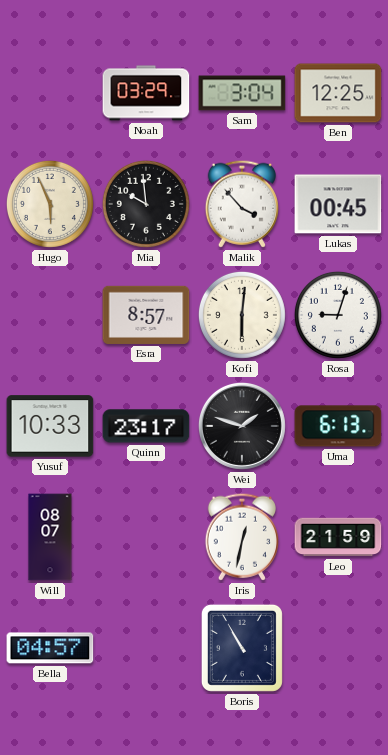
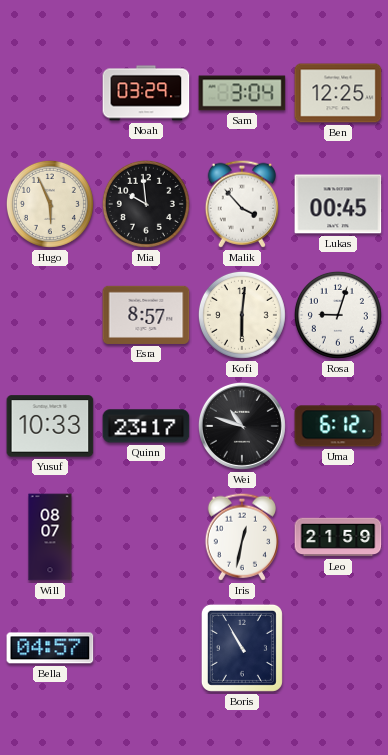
Wei: 1:48 -> 10:48 (242, 426)
Uma: 6:13 -> 6:12 (338, 426)
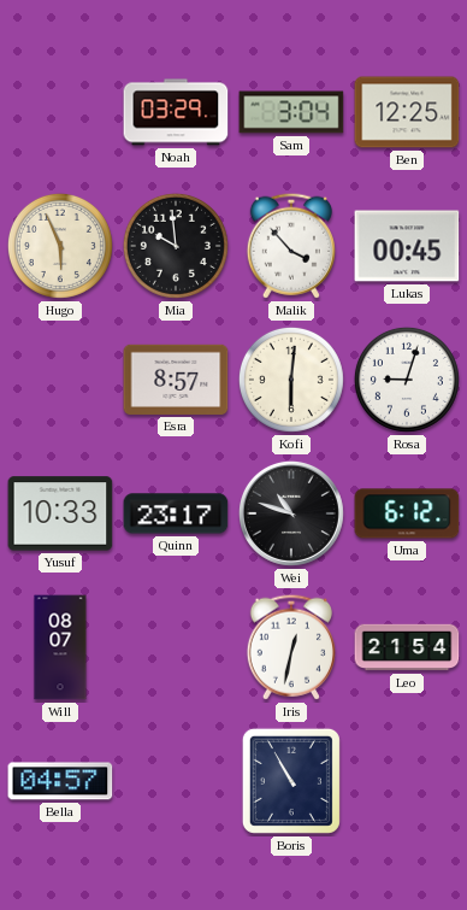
Leo: 21:59 -> 21:54 (407, 647)
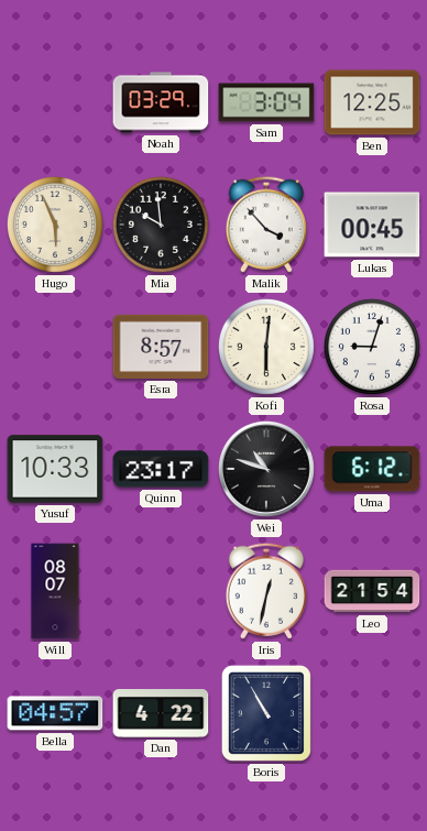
Dan: none -> 4:22 (161, 714)
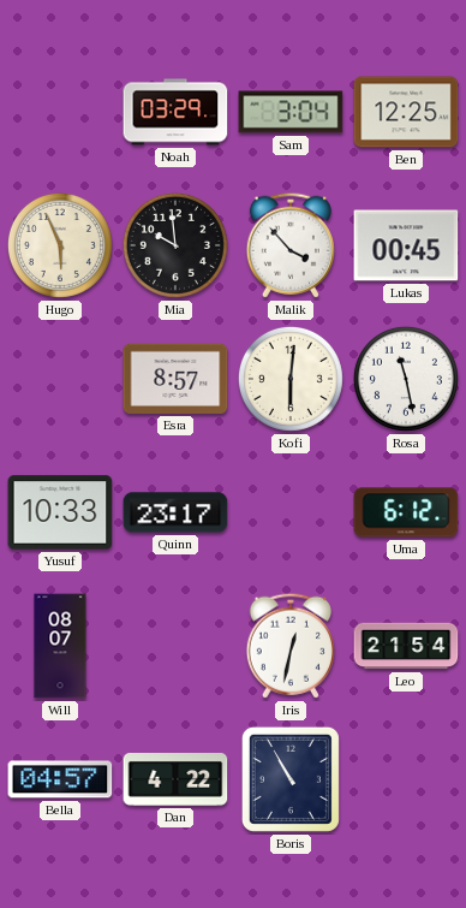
Rosa: 9:03 -> 11:28 (406, 379)
Wei: 10:48 -> none (266, 469)
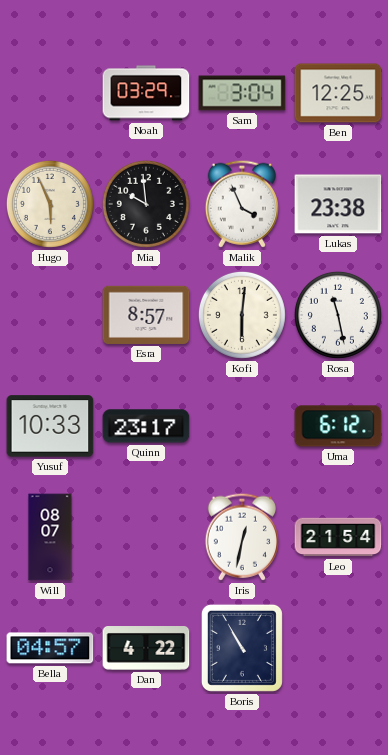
Malik: 3:53 -> 3:56 (242, 204)
Lukas: 00:45 -> 23:38 (338, 204)
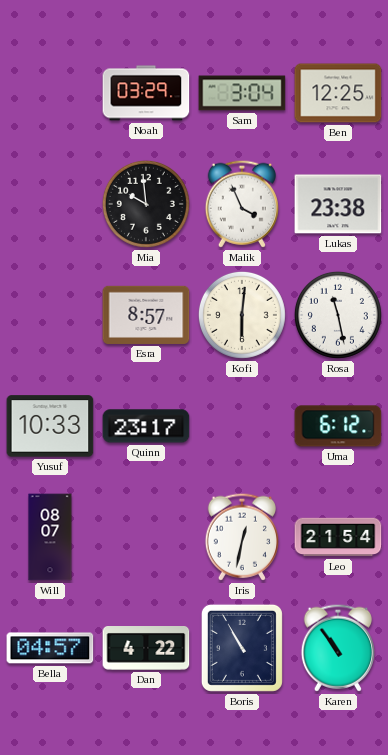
Hugo: 5:56 -> none (50, 204)
Karen: none -> 10:54 (338, 648)
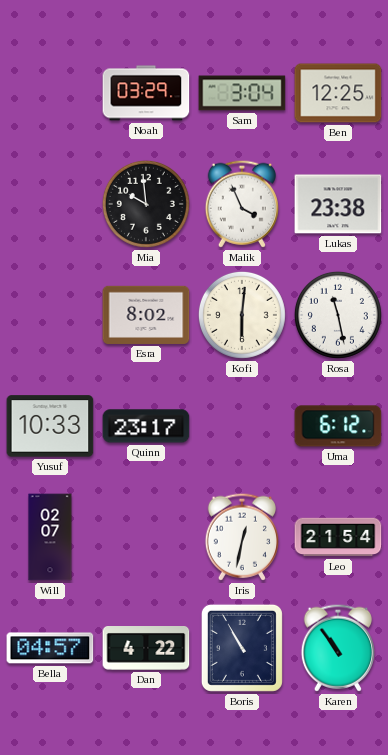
Esra: 8:57 -> 8:02 (146, 315)
Will: 08:07 -> 02:07 (50, 537)
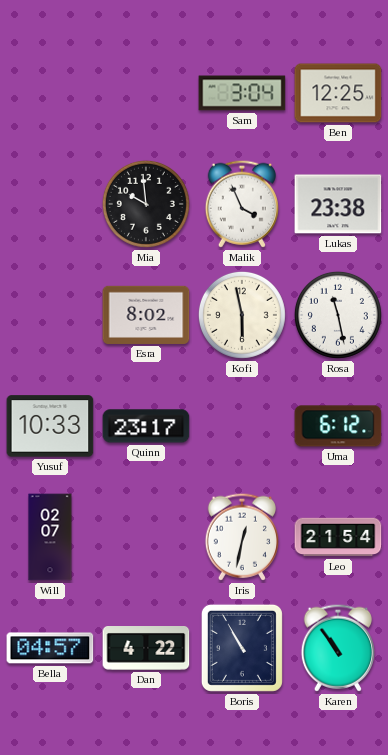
Noah: 03:29 -> none (146, 93)
Kofi: 6:01 -> 5:58 (242, 315)
